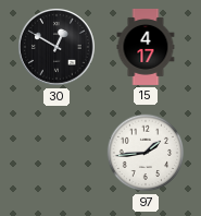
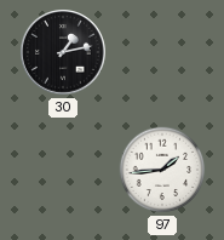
30: 12:50 -> 1:13 (64, 53)
15: 4:17 -> none (146, 48)
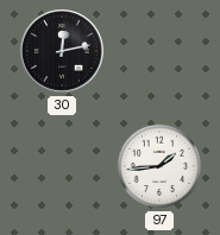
30: 1:13 -> 12:13 (63, 52)
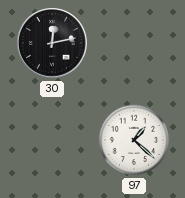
97: 1:44 -> 1:22 (134, 140)
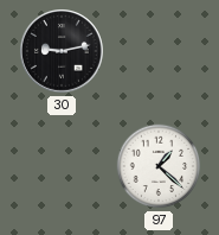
30: 12:13 -> 9:13 (63, 52)
